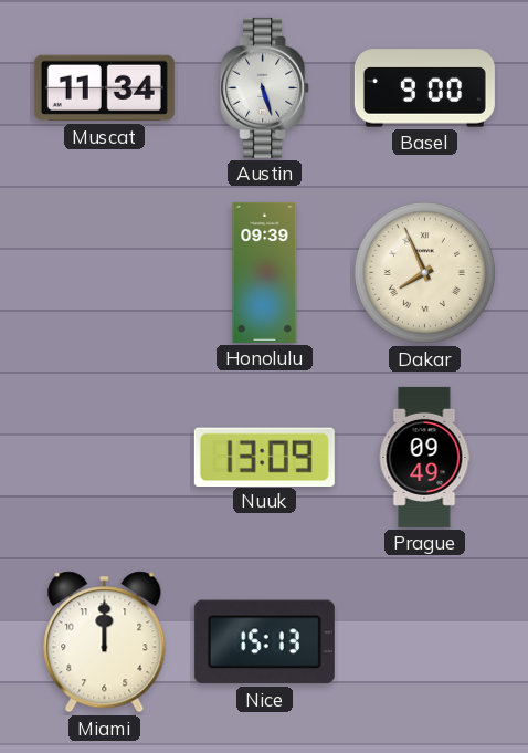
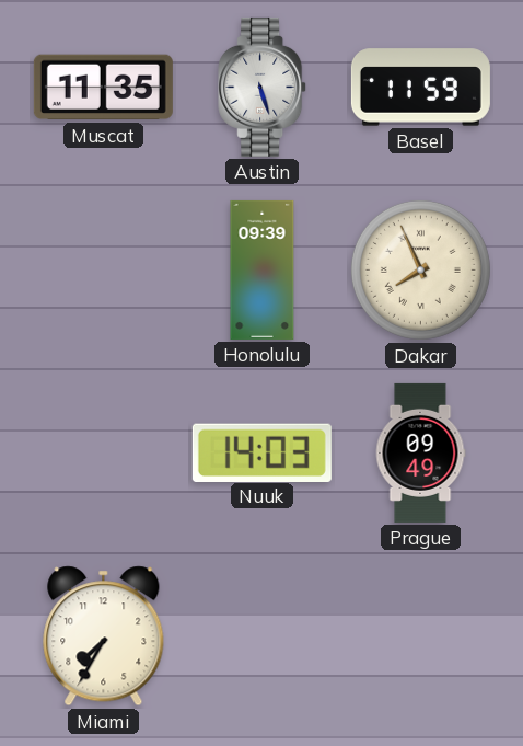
Muscat: 11:34 -> 11:35 (103, 88)
Basel: 9:00 -> 11:59 (420, 88)
Nuuk: 13:09 -> 14:03 (261, 452)
Miami: 12:00 -> 7:35 (104, 636)
Nice: 15:13 -> none (264, 642)
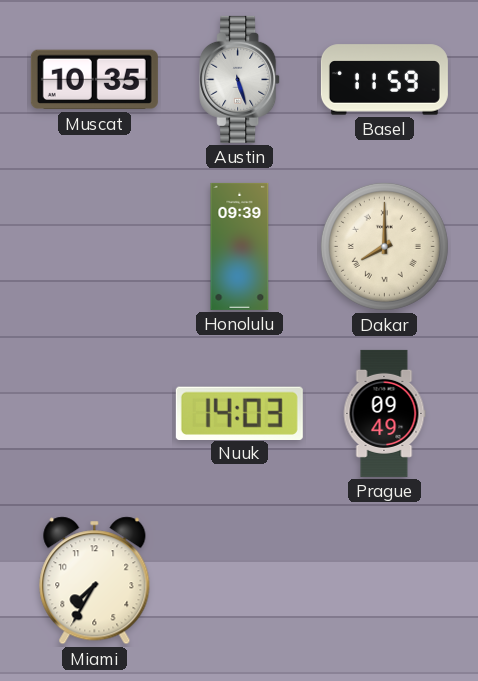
Muscat: 11:35 -> 10:35 (94, 80)
Dakar: 7:56 -> 8:00 (384, 246)
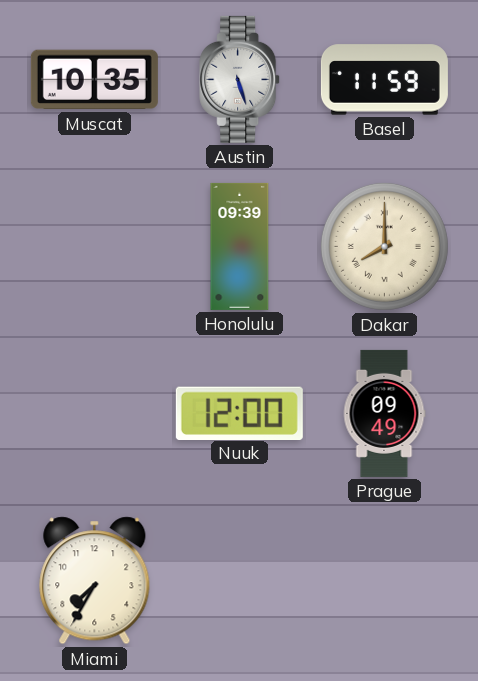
Nuuk: 14:03 -> 12:00 (239, 413)
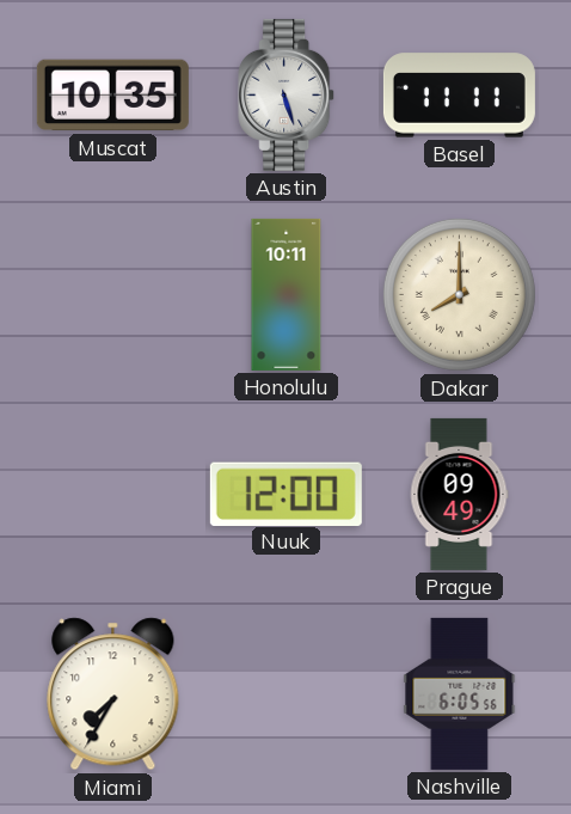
Basel: 11:59 -> 11:11 (459, 96)
Honolulu: 09:39 -> 10:11 (287, 294)
Nashville: none -> 6:05 (460, 693)
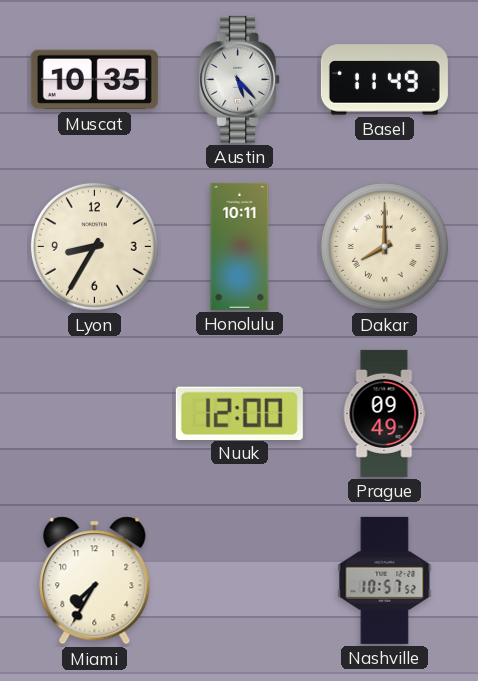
Austin: 5:27 -> 5:23 (240, 79)
Basel: 11:11 -> 11:49 (384, 80)
Lyon: none -> 8:35 (94, 246)
Nashville: 6:05 -> 10:57 (385, 580)
